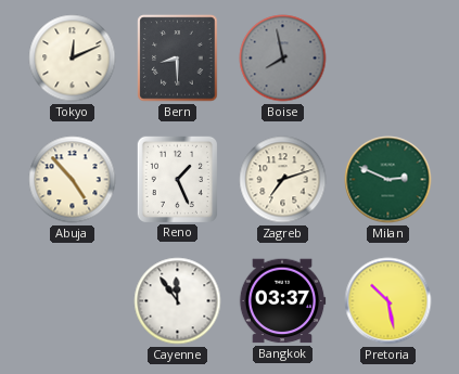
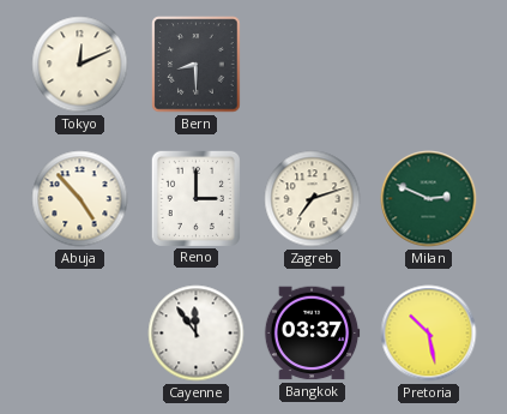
Boise: 7:58 -> none (283, 59)
Reno: 1:26 -> 3:00 (195, 198)
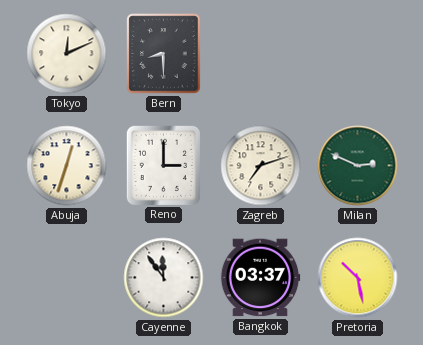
Abuja: 4:53 -> 12:33 (67, 166)
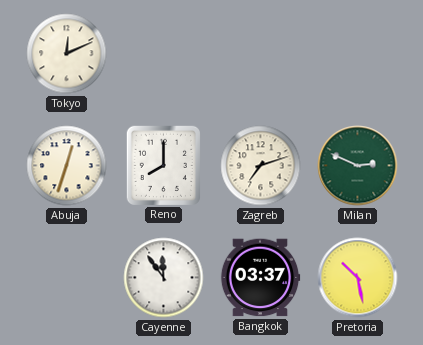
Bern: 8:30 -> none (164, 54)
Reno: 3:00 -> 8:00 (163, 165)
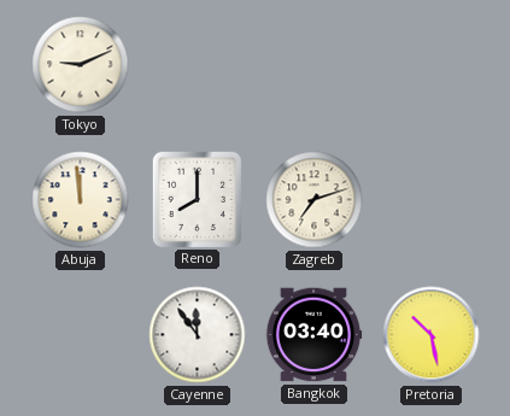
Tokyo: 12:11 -> 9:11 (81, 65)
Abuja: 12:33 -> 11:59 (81, 200)
Milan: 2:49 -> none (358, 166)
Bangkok: 03:37 -> 03:40 (313, 335)
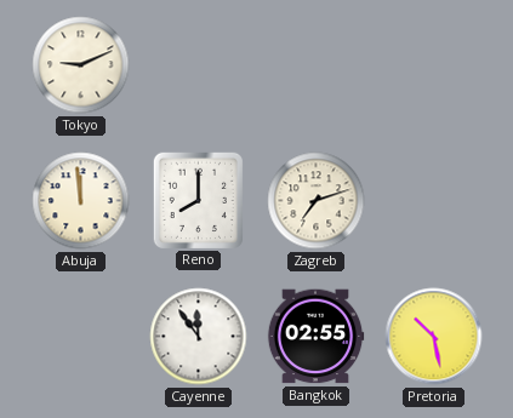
Bangkok: 03:40 -> 02:55 (315, 337)
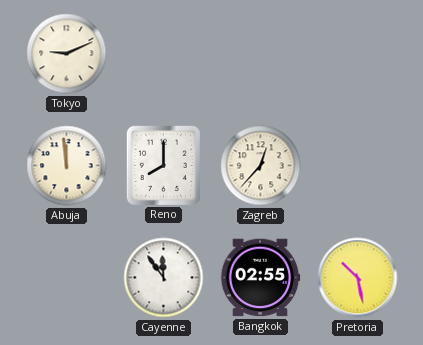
Zagreb: 7:12 -> 12:37 (261, 166)
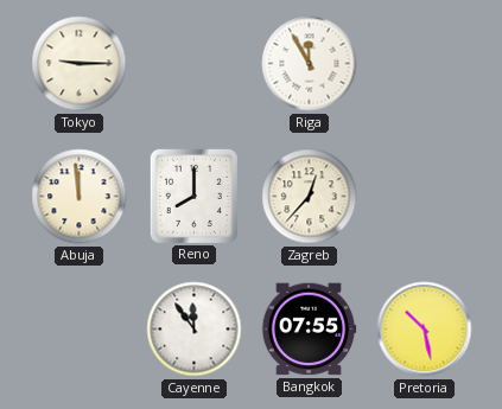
Tokyo: 9:11 -> 9:15 (80, 64)
Riga: none -> 11:55 (310, 64)
Bangkok: 02:55 -> 07:55 (309, 330)
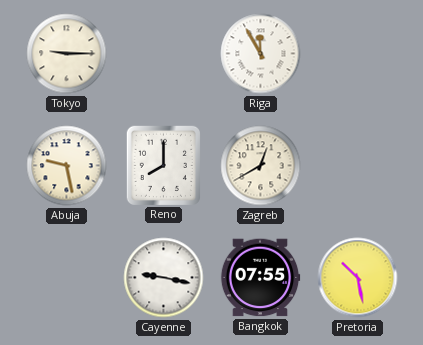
Abuja: 11:59 -> 9:28 (67, 166)
Zagreb: 12:37 -> 12:40 (261, 166)
Cayenne: 11:54 -> 9:17 (164, 278)
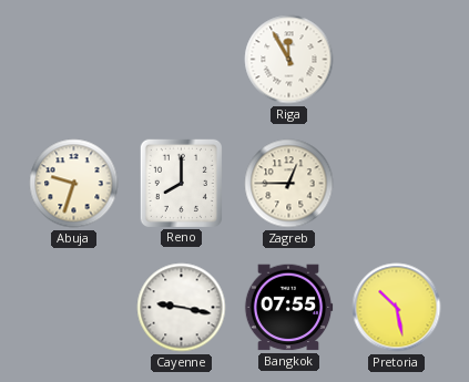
Tokyo: 9:15 -> none (67, 54)
Abuja: 9:28 -> 9:33 (74, 184)
Zagreb: 12:40 -> 12:45 (289, 184)
